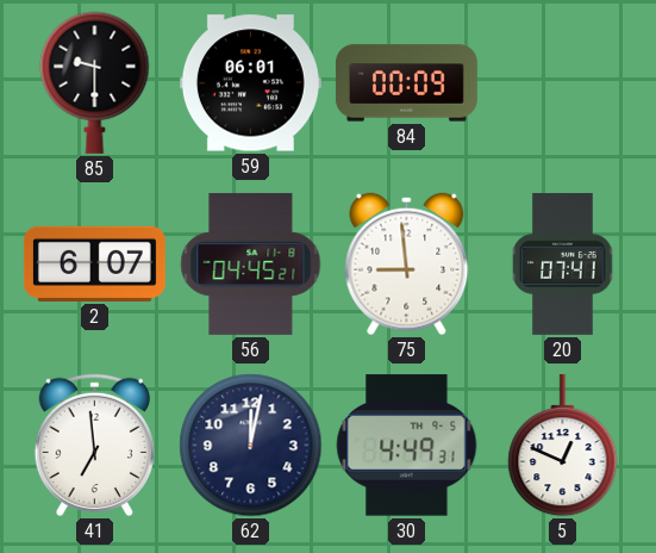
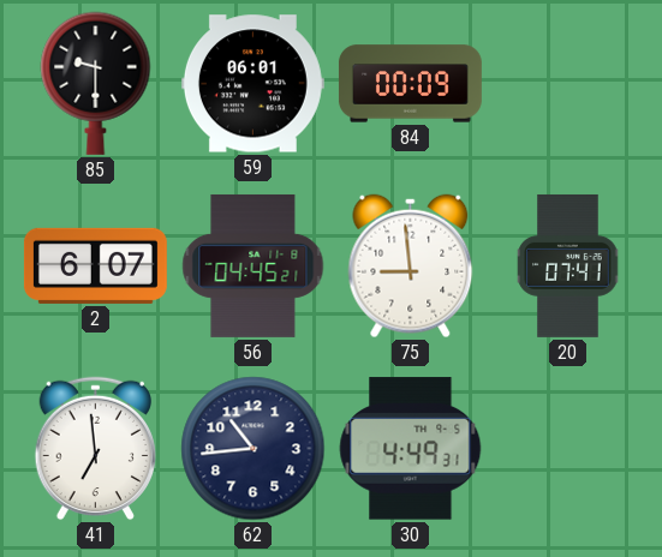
62: 12:02 -> 10:44 (254, 449)
5: 12:49 -> none (563, 446)
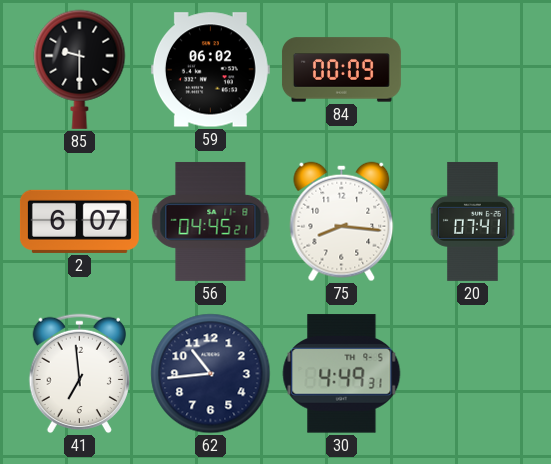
59: 06:01 -> 06:02 (210, 70)
75: 8:59 -> 8:16 (342, 222)
